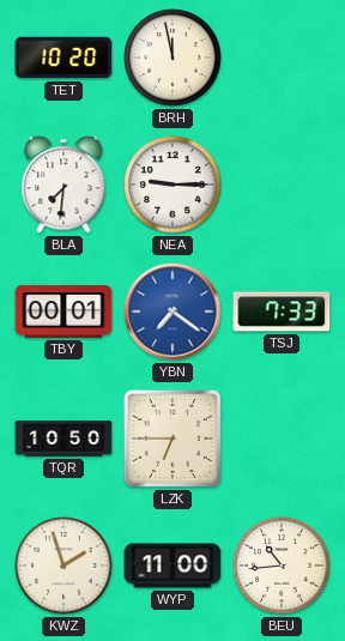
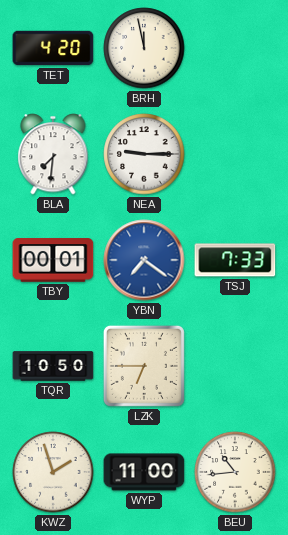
TET: 10:20 -> 4:20 (53, 48)
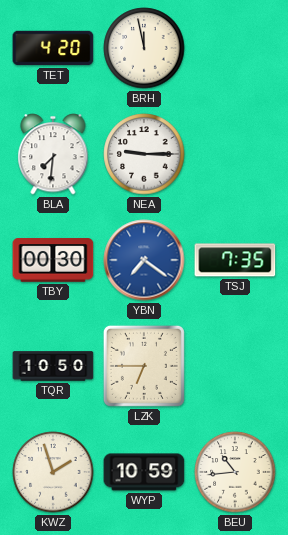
TBY: 00:01 -> 00:30 (53, 260)
TSJ: 7:33 -> 7:35 (235, 260)
WYP: 11:00 -> 10:59 (144, 472)
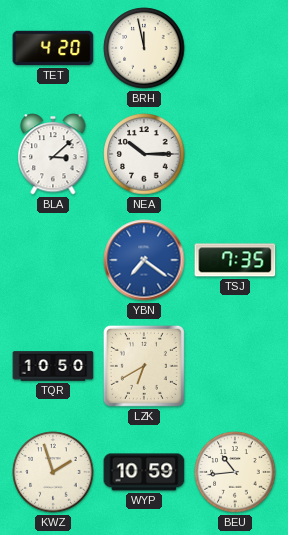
BLA: 7:31 -> 3:08 (53, 154)
NEA: 9:15 -> 10:15 (144, 154)
TBY: 00:30 -> none (53, 260)
LZK: 6:45 -> 6:40 (144, 366)
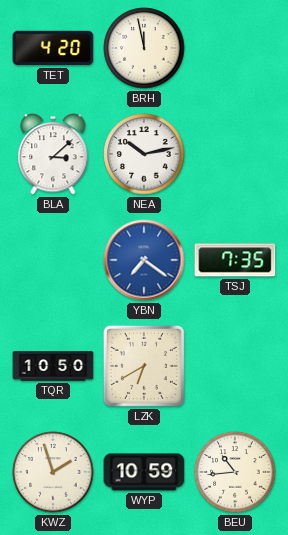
NEA: 10:15 -> 10:13 (144, 154)
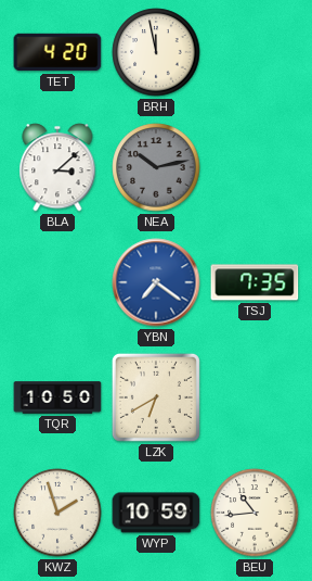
NEA dial: white -> grey (156, 167)
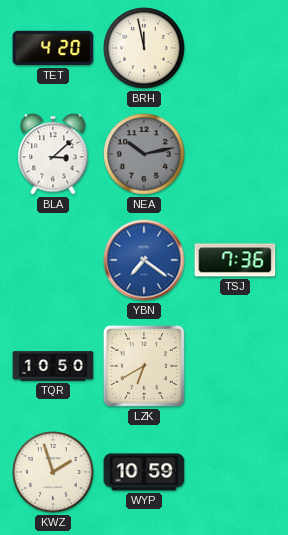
TSJ: 7:35 -> 7:36 (235, 260)
BEU: 10:44 -> none (255, 513)
